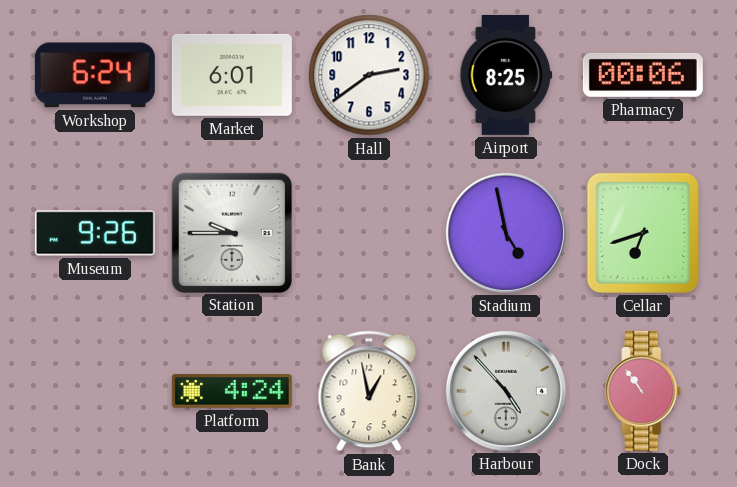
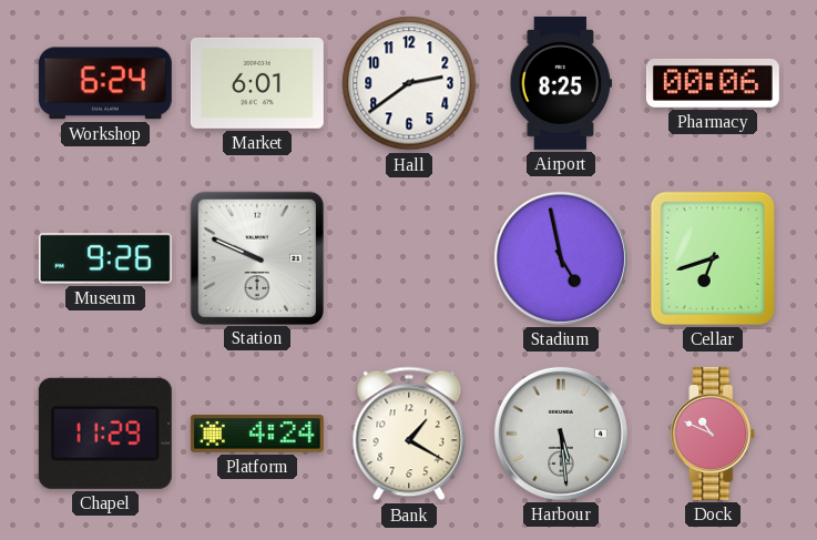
Station: 9:45 -> 9:49 (256, 257)
Chapel: none -> 11:29 (105, 434)
Bank: 12:58 -> 1:20 (409, 434)
Harbour: 4:53 -> 5:29 (561, 434)
Dock: 10:54 -> 10:49 (713, 434)
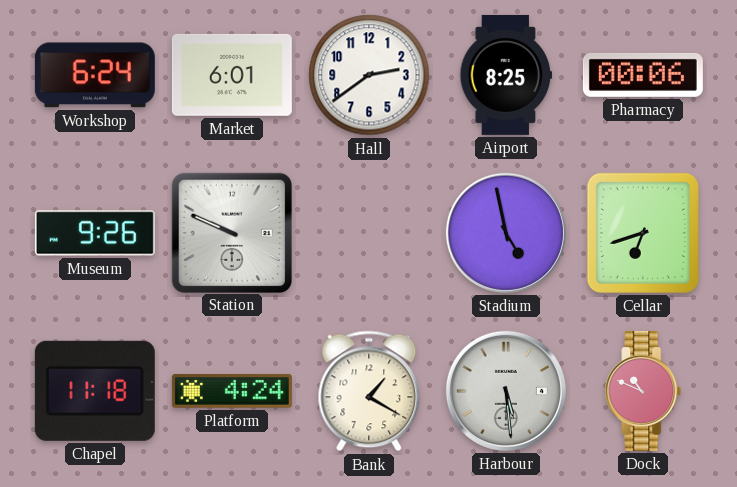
Chapel: 11:29 -> 11:18 (95, 391)
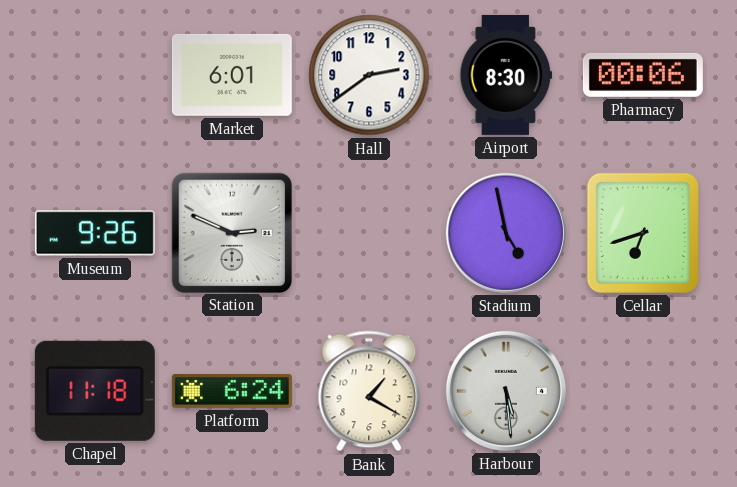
Workshop: 6:24 -> none (95, 75)
Airport: 8:25 -> 8:30 (506, 75)
Station: 9:49 -> 2:49 (231, 232)
Platform: 4:24 -> 6:24 (232, 391)
Dock: 10:49 -> none (643, 391)
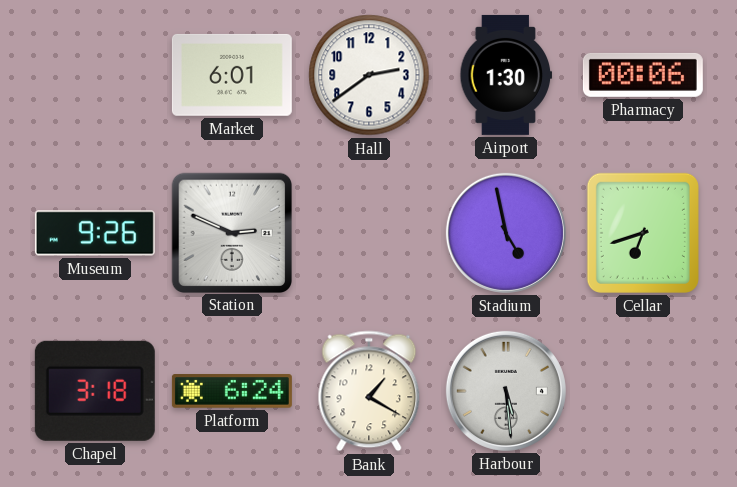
Airport: 8:30 -> 1:30 (506, 75)
Chapel: 11:18 -> 3:18 (95, 391)
